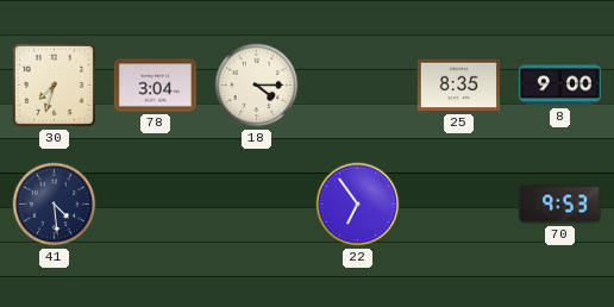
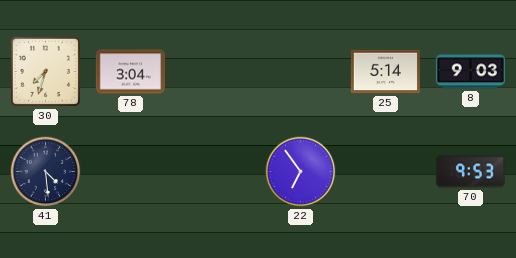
18: 4:15 -> none (257, 86)
25: 8:35 -> 5:14 (385, 72)
8: 9:00 -> 9:03 (470, 72)
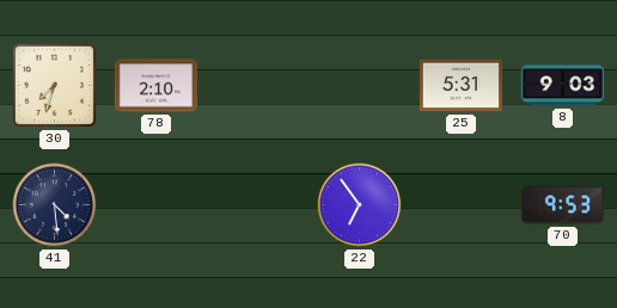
78: 3:04 -> 2:10 (155, 86)
25: 5:14 -> 5:31 (460, 86)
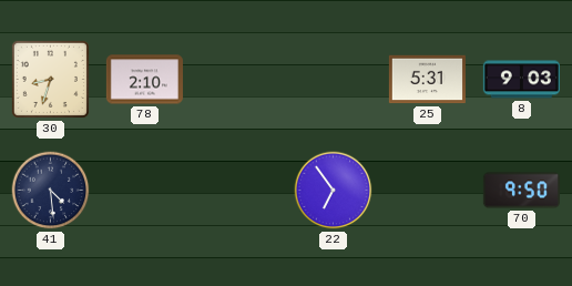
30: 7:33 -> 8:33 (50, 79)
70: 9:53 -> 9:50 (521, 191)
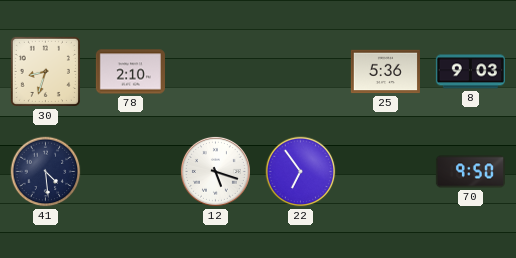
25: 5:31 -> 5:36 (385, 72)
12: none -> 5:18 (215, 171)
